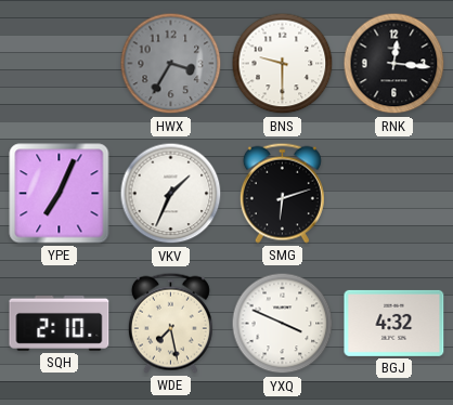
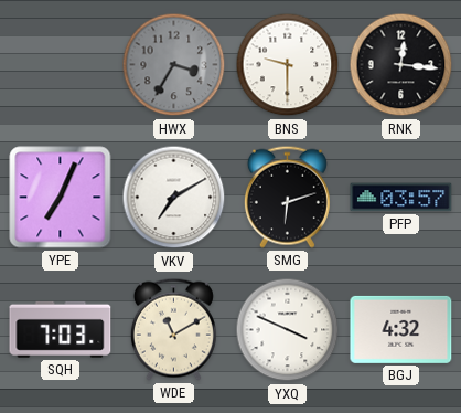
VKV: 1:34 -> 7:10 (174, 198)
PFP: none -> 03:57 (401, 198)
SQH: 2:10 -> 7:03 (61, 329)
WDE: 7:28 -> 11:10 (173, 329)
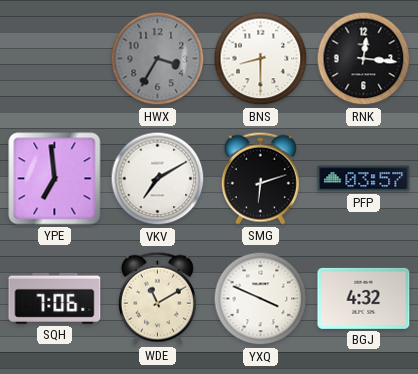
BNS: 9:30 -> 8:30 (261, 59)
YPE: 7:04 -> 6:59 (55, 179)
SQH: 7:03 -> 7:06 (55, 298)
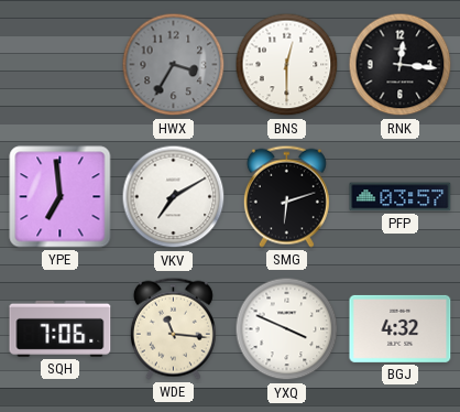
BNS: 8:30 -> 12:30 (287, 65)
WDE: 11:10 -> 11:16 (173, 328)
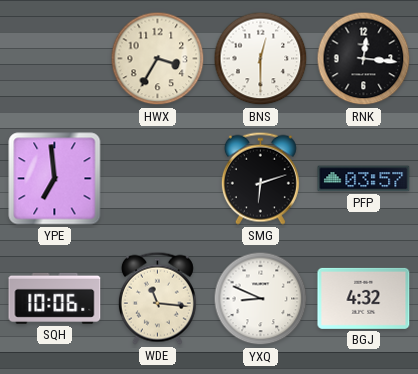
HWX dial: grey -> cream (158, 59)
VKV: 7:10 -> none (174, 197)
SQH: 7:06 -> 10:06 (55, 298)
YXQ: 3:49 -> 8:49 (261, 299)
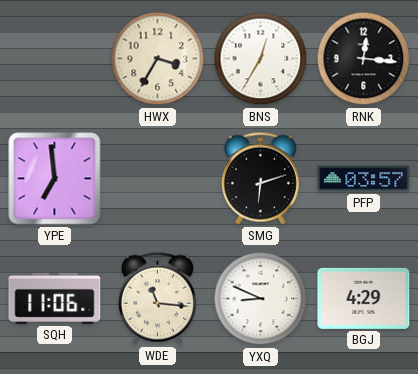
BNS: 12:30 -> 12:35 (261, 59)
SQH: 10:06 -> 11:06 (55, 298)
BGJ: 4:32 -> 4:29 (364, 298)
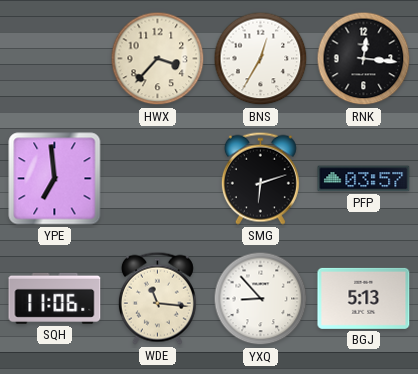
HWX: 3:35 -> 3:37 (158, 59)
YXQ: 8:49 -> 8:53 (261, 299)
BGJ: 4:29 -> 5:13 (364, 298)
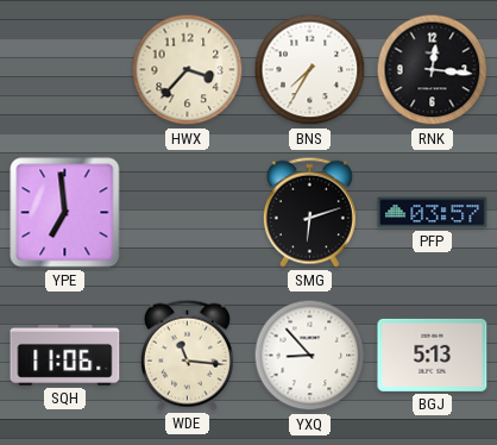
BNS: 12:35 -> 7:35 (310, 70)
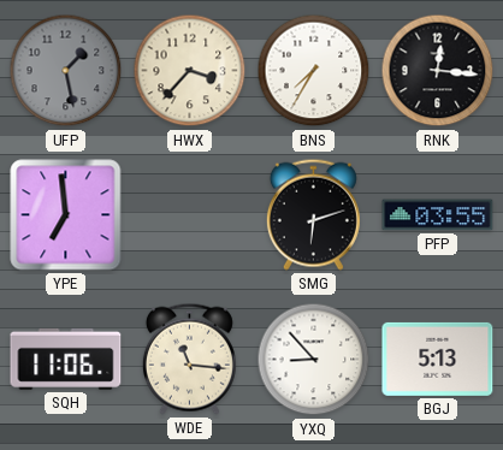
UFP: none -> 1:28 (66, 71)
PFP: 03:57 -> 03:55 (438, 215)
